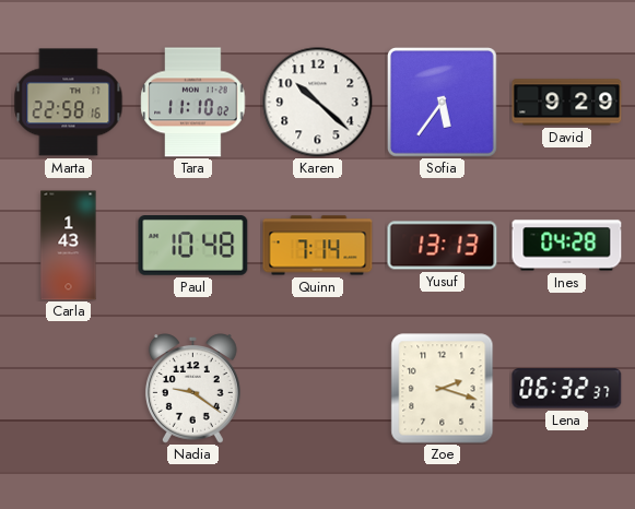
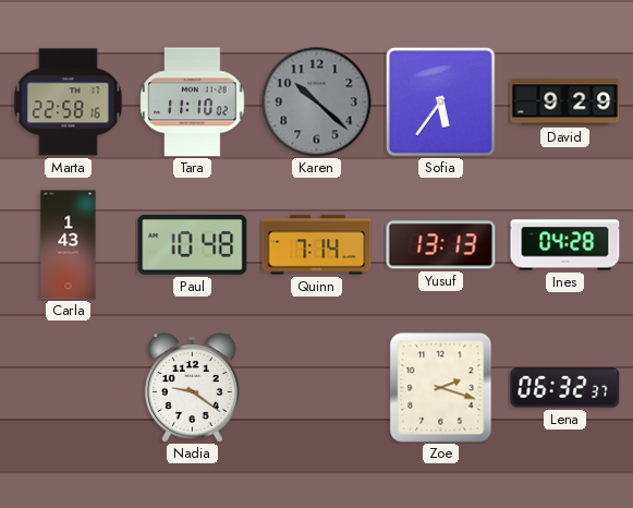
Karen dial: white -> grey (317, 102)
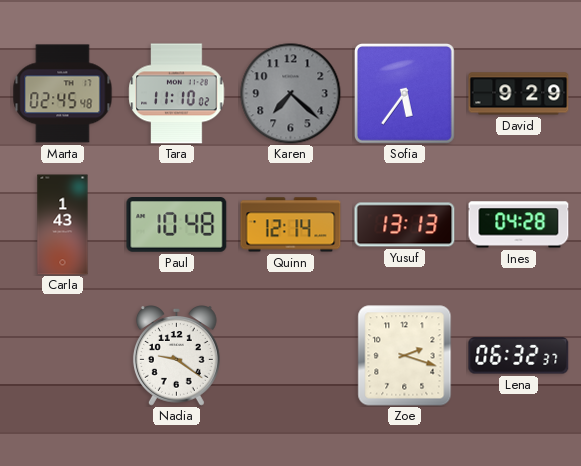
Marta: 22:58 -> 02:45 (63, 94)
Karen: 10:22 -> 7:22 (291, 94)
Quinn: 7:14 -> 12:14 (291, 225)
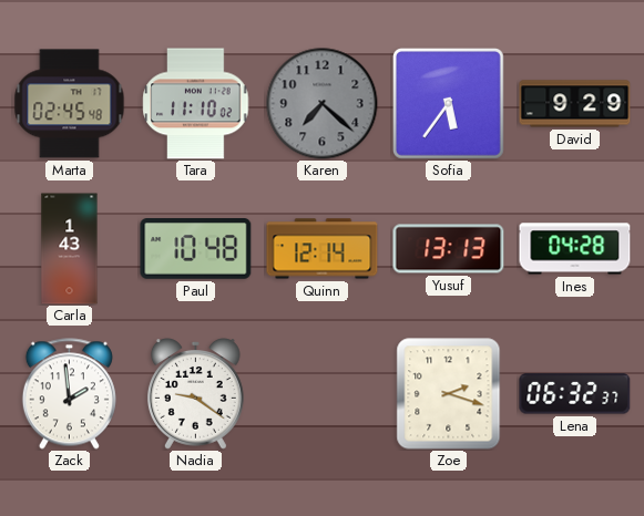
Zack: none -> 1:59 (69, 394)
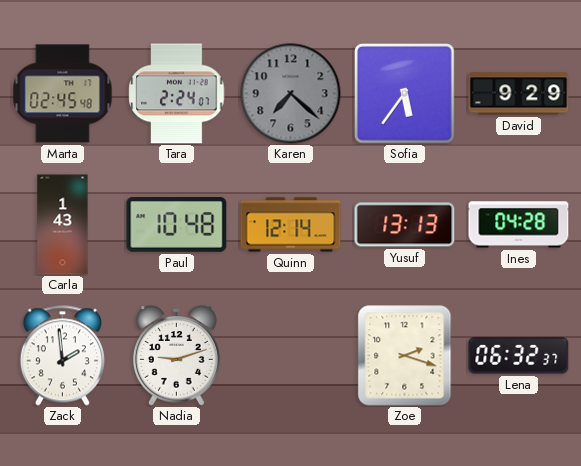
Tara: 11:10 -> 2:24 (177, 94)
Nadia: 9:21 -> 9:12 (176, 356)
